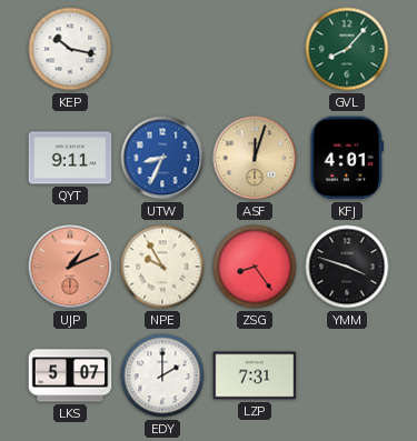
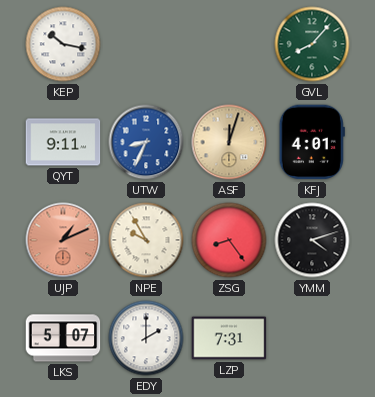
YMM: 3:48 -> 4:12 (312, 240)
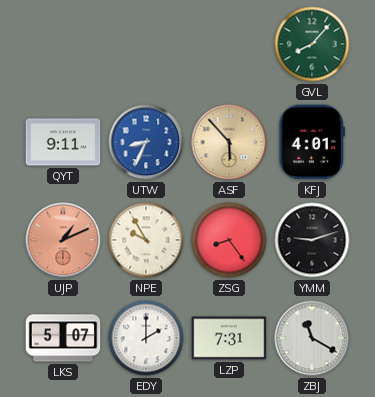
KEP: 10:17 -> none (63, 44)
ASF: 12:03 -> 5:53 (229, 142)
YMM: 4:12 -> 9:12 (312, 240)
ZBJ: none -> 11:20 (312, 338)
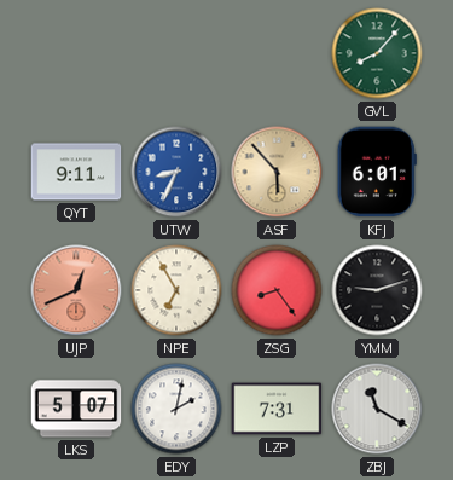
KFJ: 4:01 -> 6:01 (377, 172)
UJP: 1:11 -> 12:41 (76, 290)
NPE: 9:55 -> 6:55 (176, 290)
EDY: 2:00 -> 2:02 (176, 409)
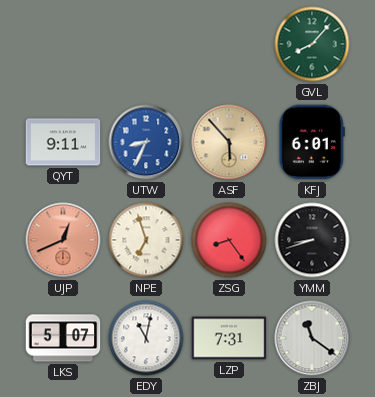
NPE: 6:55 -> 6:57 (146, 240)
YMM: 9:12 -> 8:42 (312, 240)
EDY: 2:02 -> 11:02 (146, 338)
ZBJ: 11:20 -> 11:21 (312, 338)
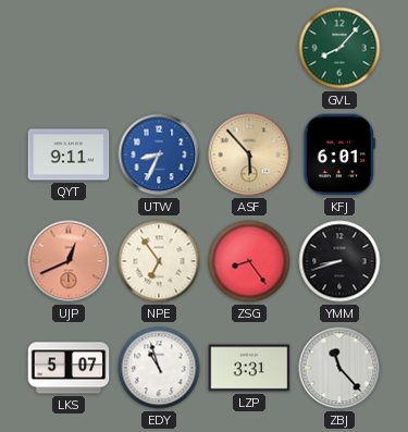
NPE: 6:57 -> 6:54 (159, 261)
EDY: 11:02 -> 10:57 (159, 368)
LZP: 7:31 -> 3:31 (249, 368)
ZBJ: 11:21 -> 11:23 (339, 368)
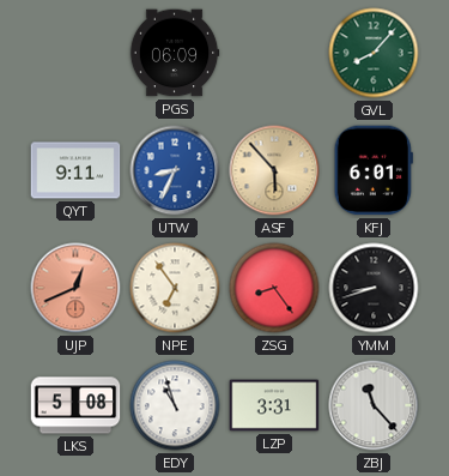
PGS: none -> 06:09 (175, 53)
LKS: 5:07 -> 5:08 (75, 405)
